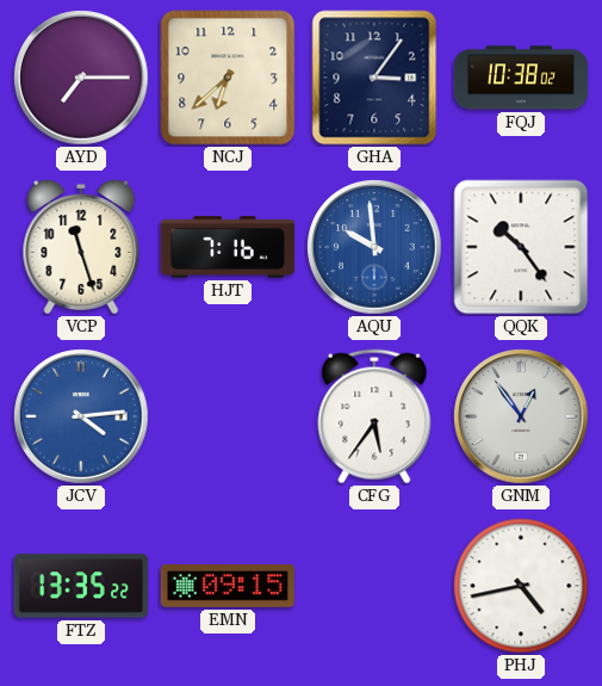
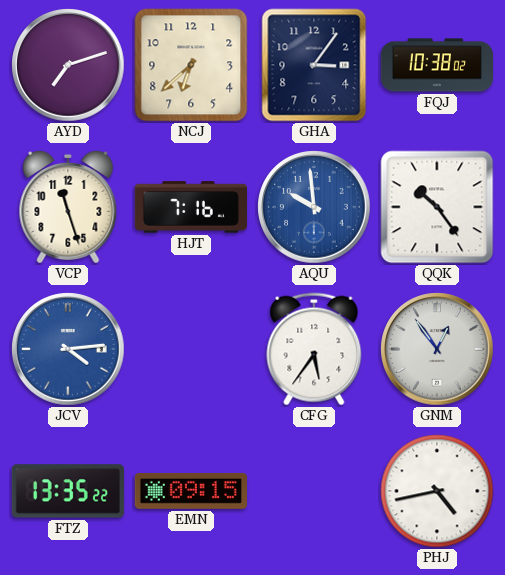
AYD: 7:15 -> 7:12 (68, 65)
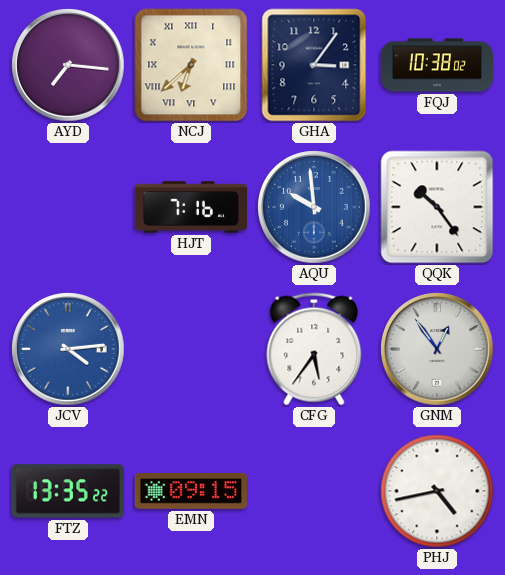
AYD: 7:12 -> 7:16 (68, 65)
NCJ numerals: Arabic -> Roman (191, 65)
VCP: 11:27 -> none (68, 207)
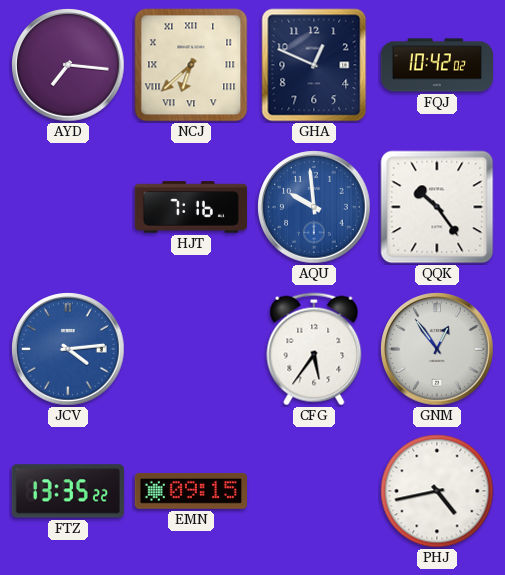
GHA: 3:06 -> 12:49 (314, 65)
FQJ: 10:38 -> 10:42 (436, 65)
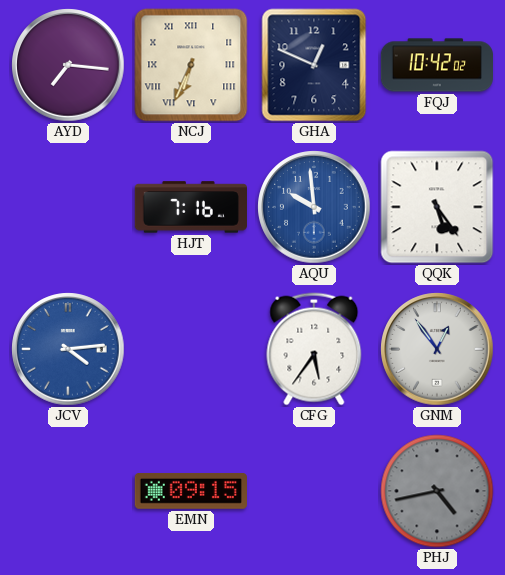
NCJ: 6:38 -> 6:34 (191, 65)
QQK: 10:24 -> 5:24 (437, 207)
FTZ: 13:35 -> none (68, 491)
PHJ dial: white -> grey (437, 491)
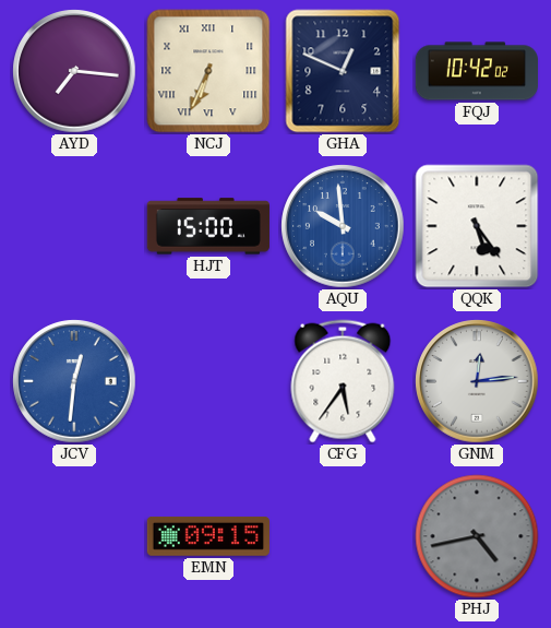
HJT: 7:16 -> 15:00 (208, 226)
JCV: 4:14 -> 12:31 (74, 381)
GNM: 12:54 -> 12:14 (477, 381)
